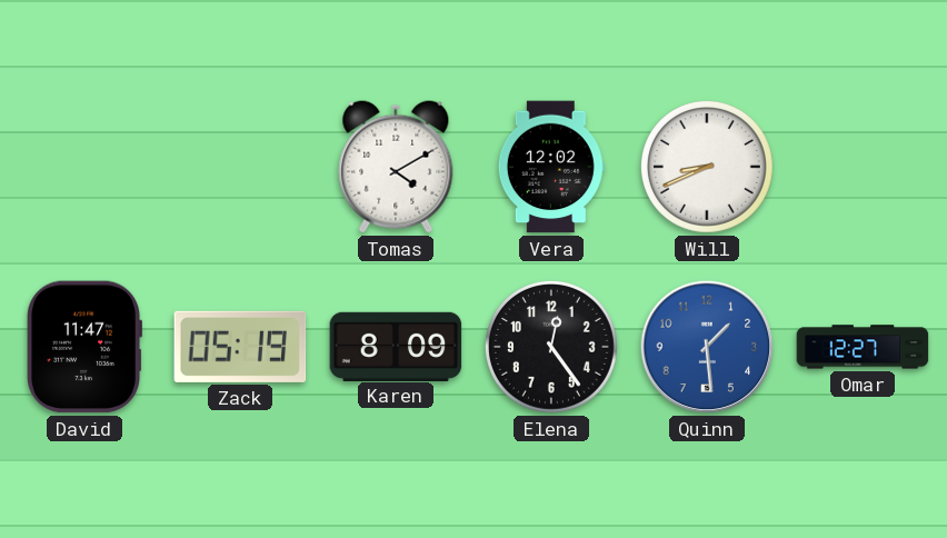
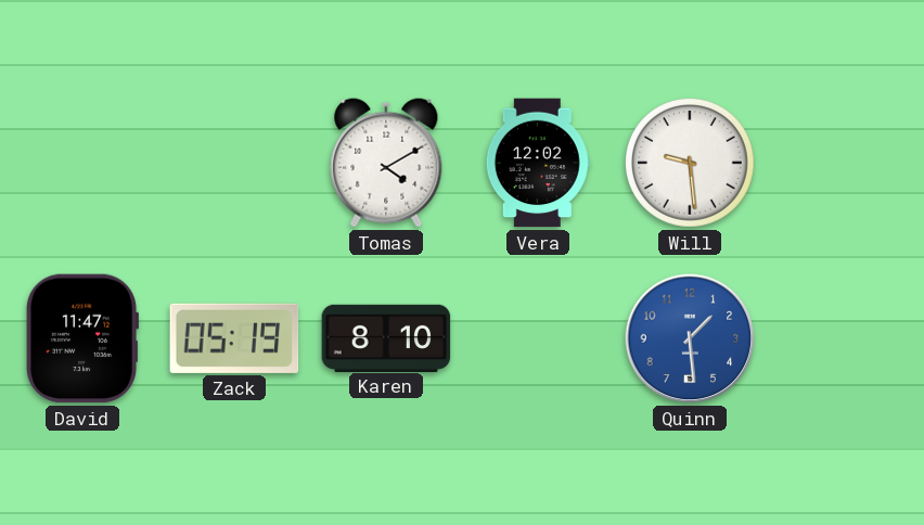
Will: 8:41 -> 9:29 (690, 163)
Karen: 8:09 -> 8:10 (386, 337)
Elena: 12:24 -> none (551, 347)
Omar: 12:27 -> none (863, 347)
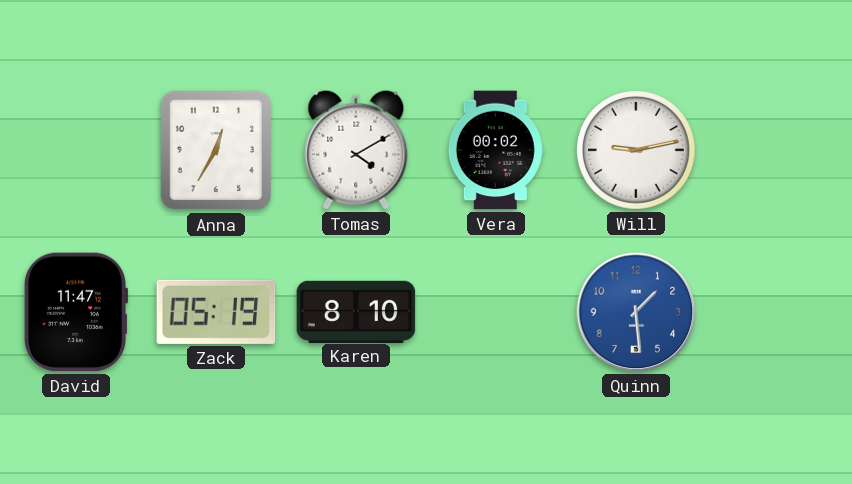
Anna: none -> 12:35 (215, 150)
Vera: 12:02 -> 00:02 (496, 150)
Will: 9:29 -> 9:13 (636, 150)
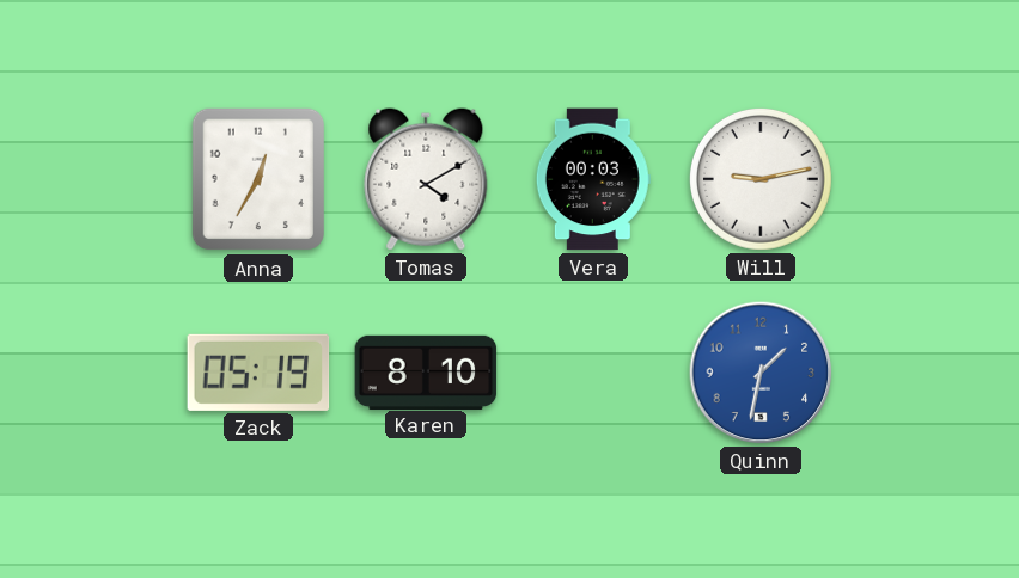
Vera: 00:02 -> 00:03 (593, 179)
David: 11:47 -> none (75, 312)
Quinn: 1:29 -> 1:32 (761, 373)
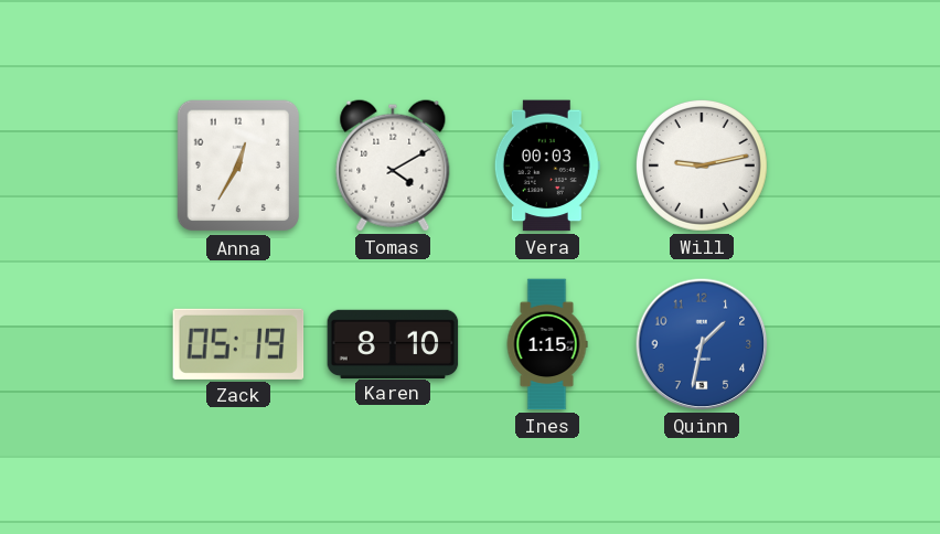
Ines: none -> 1:15 (547, 344)
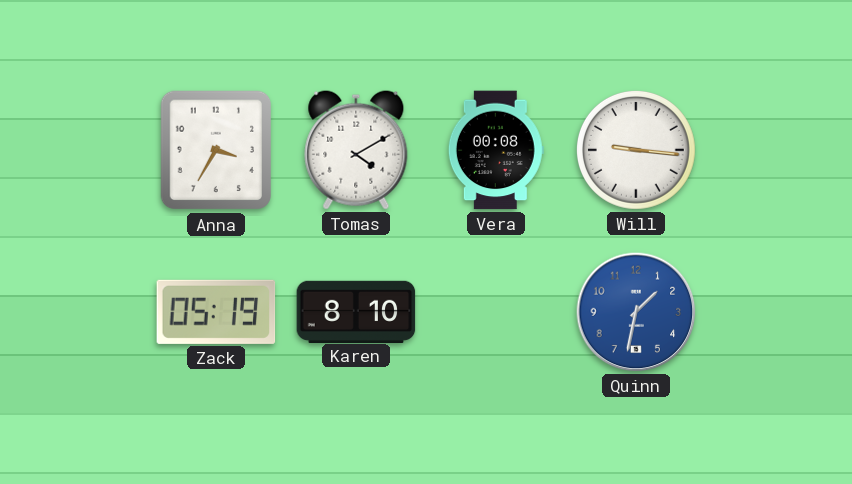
Anna: 12:35 -> 3:35 (215, 150)
Vera: 00:03 -> 00:08 (496, 150)
Will: 9:13 -> 9:16 (636, 150)
Ines: 1:15 -> none (547, 344)
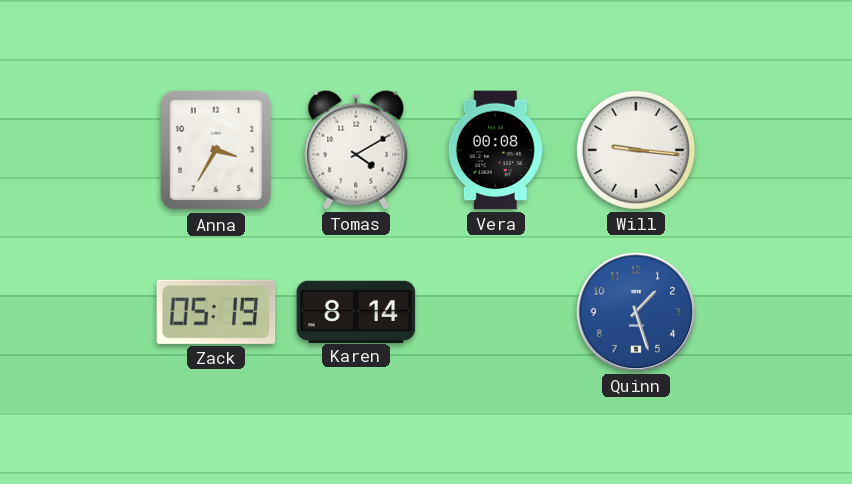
Karen: 8:10 -> 8:14 (356, 311)
Quinn: 1:32 -> 1:27 (636, 312)
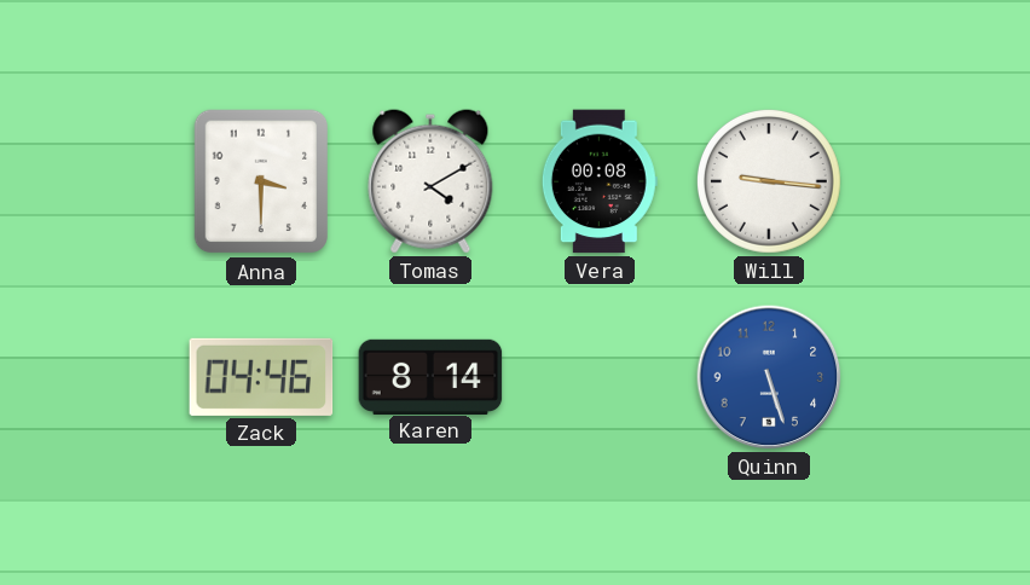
Anna: 3:35 -> 3:30 (260, 181)
Zack: 05:19 -> 04:46 (261, 377)
Quinn: 1:27 -> 5:27 (769, 377)
